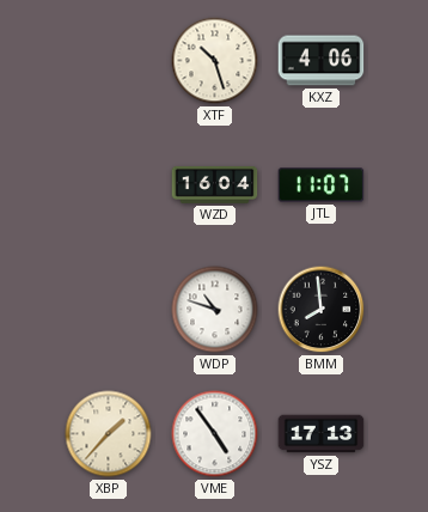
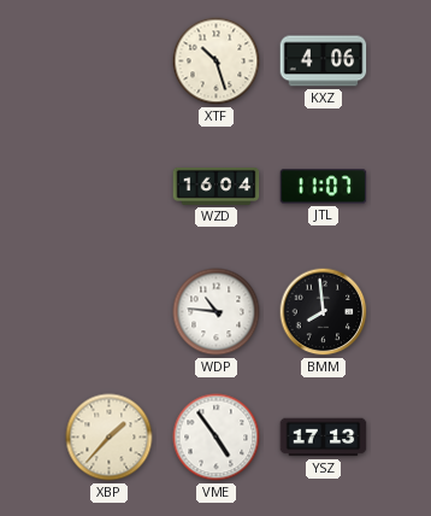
WDP: 10:48 -> 10:46 (217, 312)
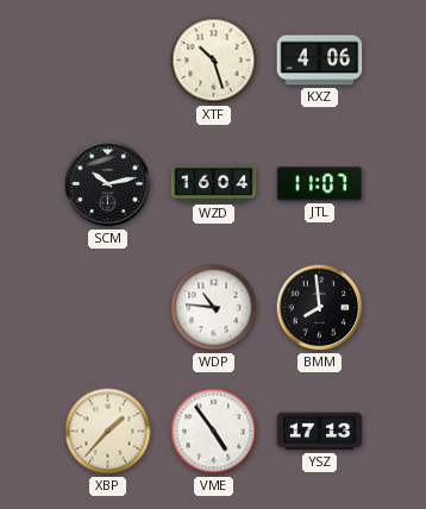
SCM: none -> 10:13 (108, 184)
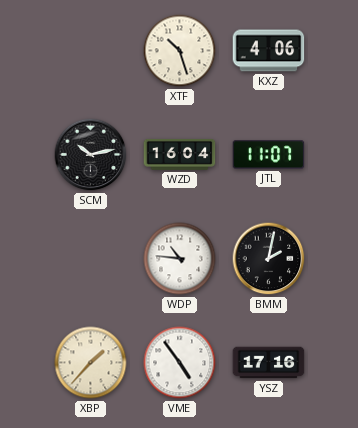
BMM: 7:59 -> 2:02 (269, 259)
YSZ: 17:13 -> 17:16 (269, 363)
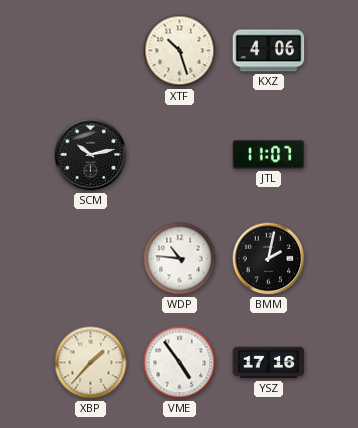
WZD: 16:04 -> none (180, 154)
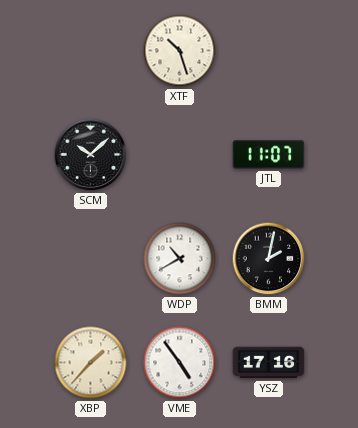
KXZ: 4:06 -> none (269, 51)
SCM: 10:13 -> 10:08 (91, 155)
WDP: 10:46 -> 10:40 (180, 259)
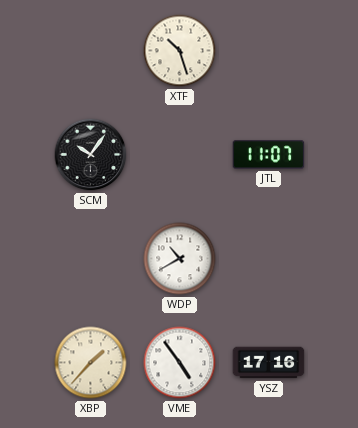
SCM: 10:08 -> 10:06 (91, 155)
BMM: 2:02 -> none (269, 259)
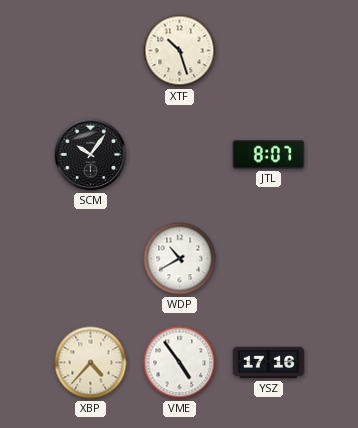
JTL: 11:07 -> 8:07 (269, 155)
XBP: 1:37 -> 4:37 (91, 363)
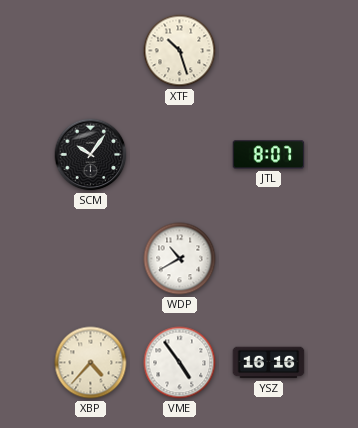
YSZ: 17:16 -> 16:16 (269, 363)
